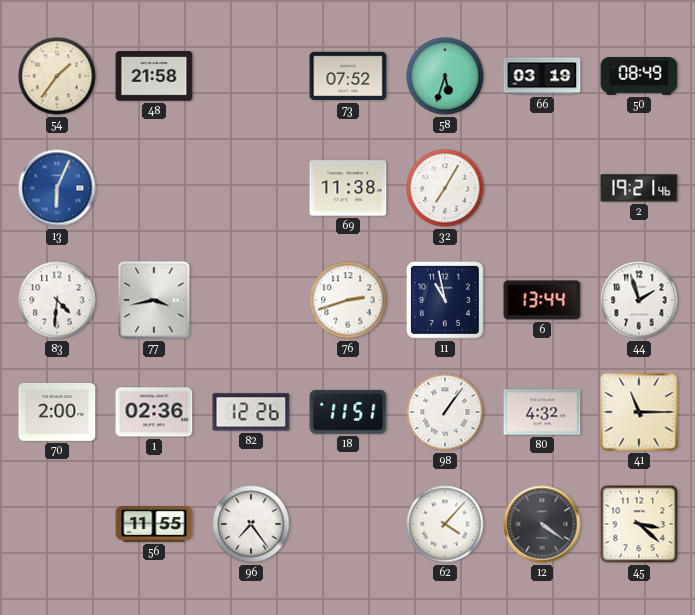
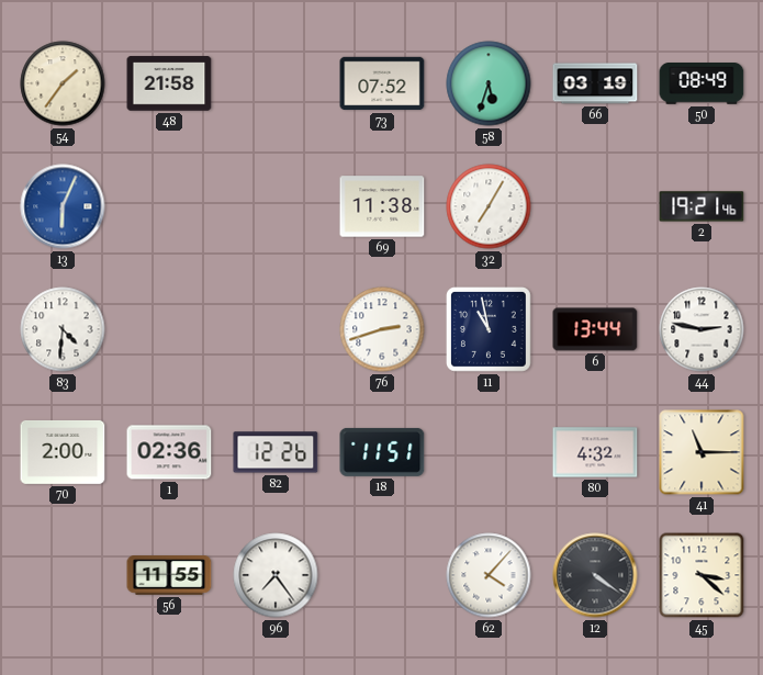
77: 3:43 -> none (154, 300)
44: 1:57 -> 2:47 (702, 329)
98: 1:06 -> none (445, 412)
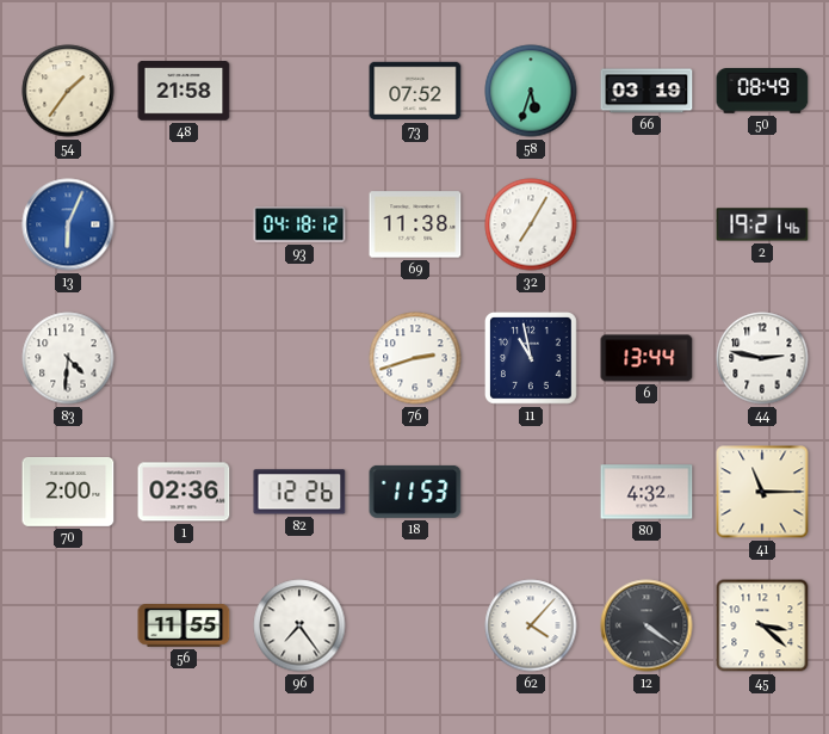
93: none -> 04:18 (299, 224)
18: 11:51 -> 11:53 (415, 492)
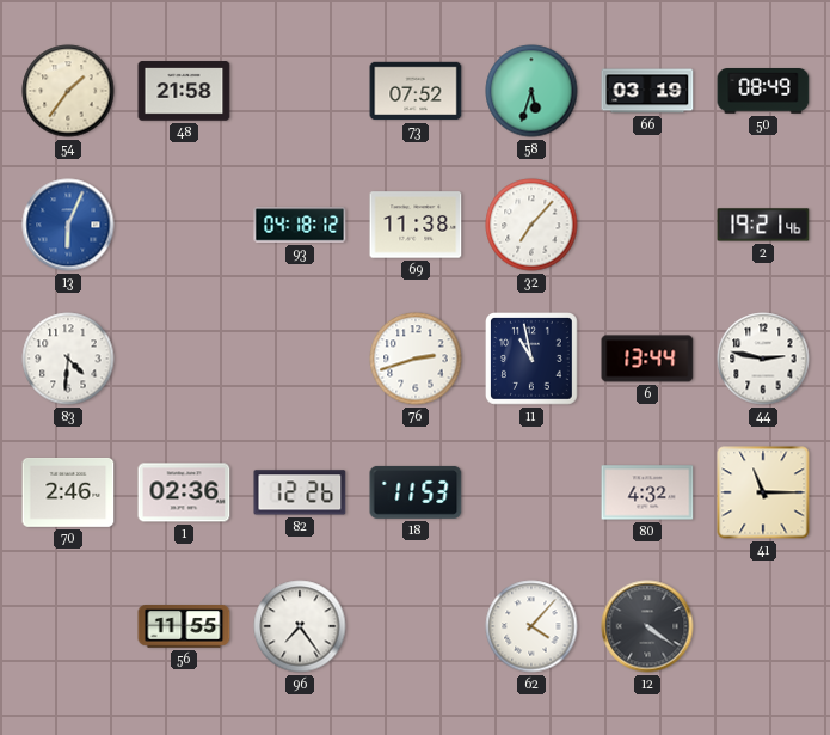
32: 7:05 -> 7:07 (531, 225)
70: 2:00 -> 2:46 (68, 492)
45: 3:22 -> none (762, 625)
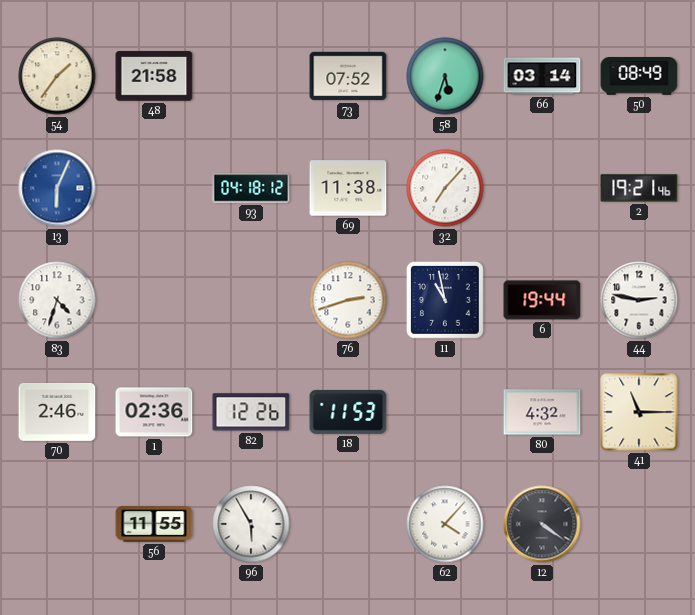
66: 03:19 -> 03:14 (542, 76)
83: 4:31 -> 4:33 (57, 300)
6: 13:44 -> 19:44 (542, 300)
96: 7:24 -> 5:55 (251, 524)
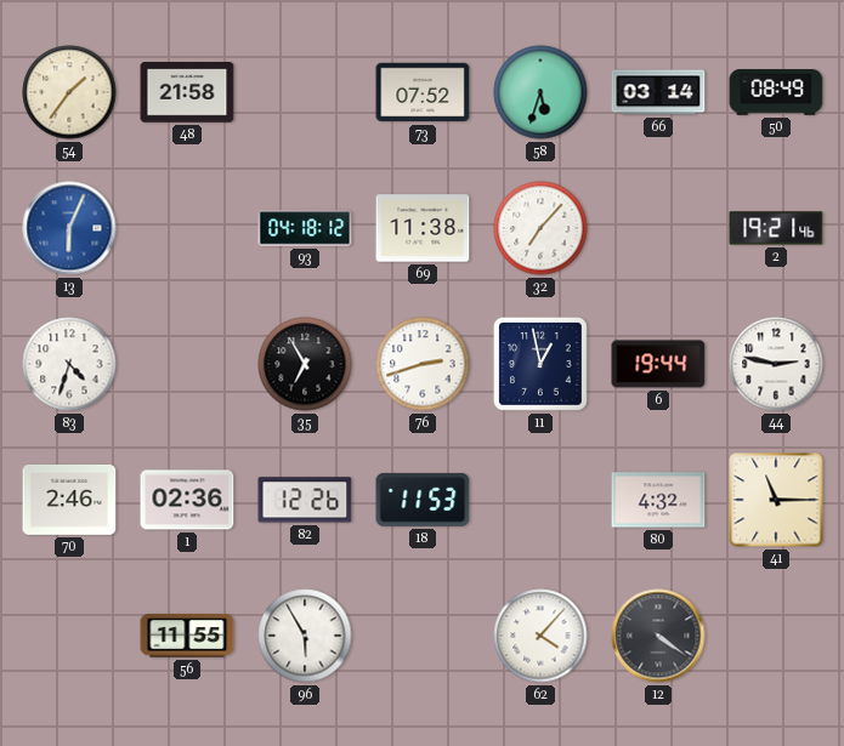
35: none -> 6:55 (305, 364)
11: 10:58 -> 12:58 (542, 365)
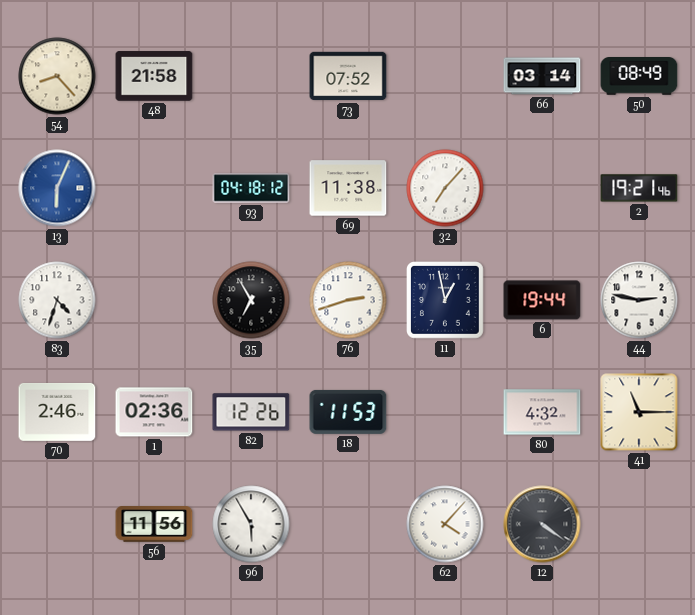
54: 1:36 -> 8:23 (57, 76)
58: 5:33 -> none (540, 92)
56: 11:55 -> 11:56 (154, 524)
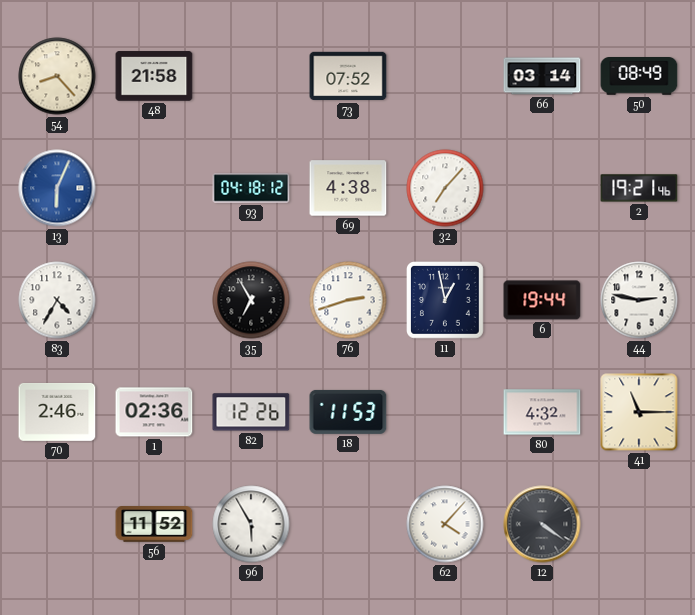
69: 11:38 -> 4:38 (348, 188)
83: 4:33 -> 4:35 (57, 300)
56: 11:56 -> 11:52 (154, 524)
